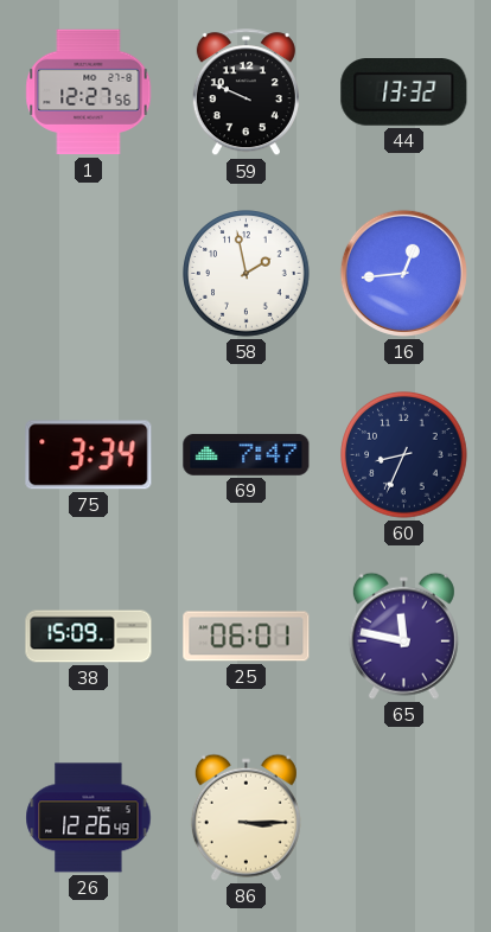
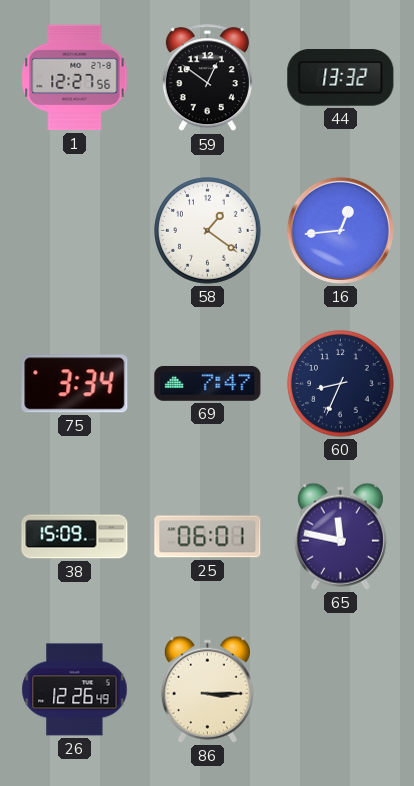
59: 9:49 -> 12:51 (207, 78)
58: 1:58 -> 1:21 (208, 231)
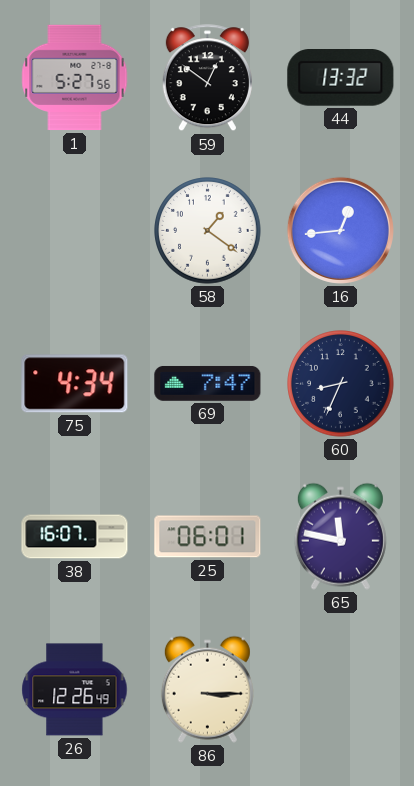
1: 12:27 -> 5:27 (75, 78)
75: 3:34 -> 4:34 (75, 384)
38: 15:09 -> 16:07 (75, 537)
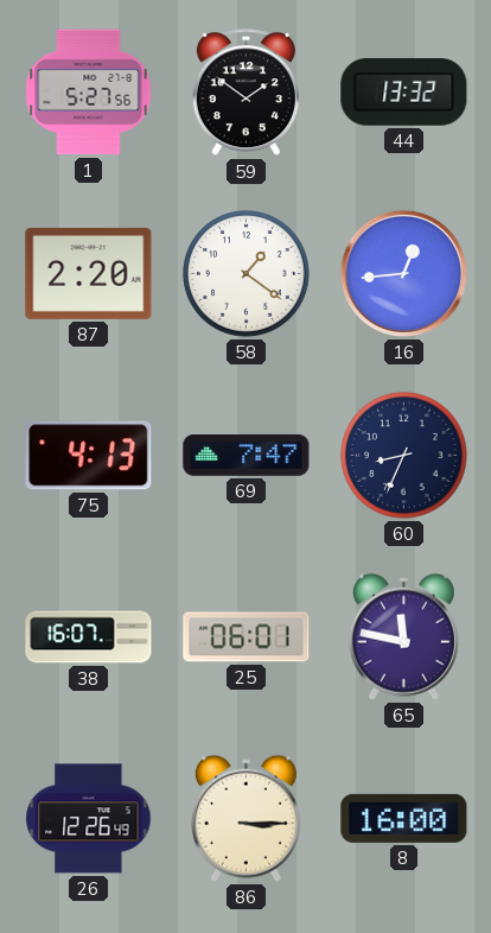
59: 12:51 -> 1:51 (245, 93)
87: none -> 2:20 (89, 273)
75: 4:34 -> 4:13 (89, 456)
8: none -> 16:00 (404, 818)
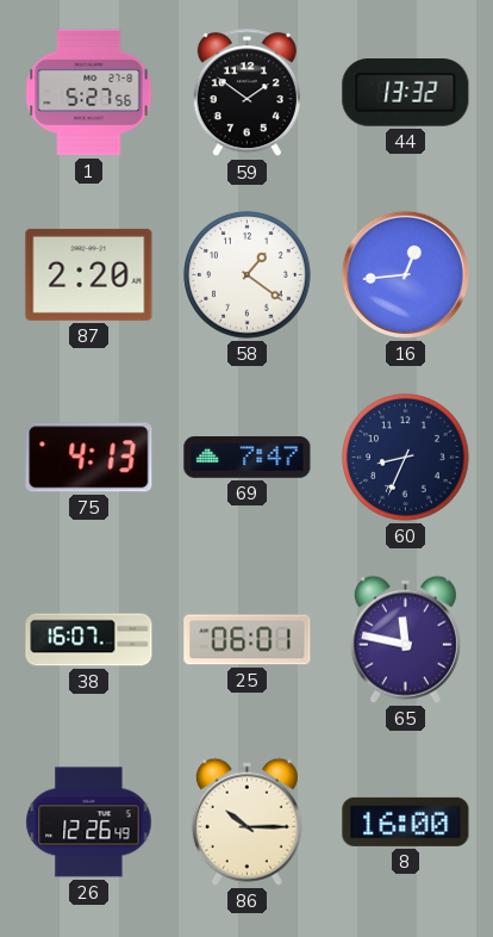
86: 3:15 -> 10:15 (246, 821)
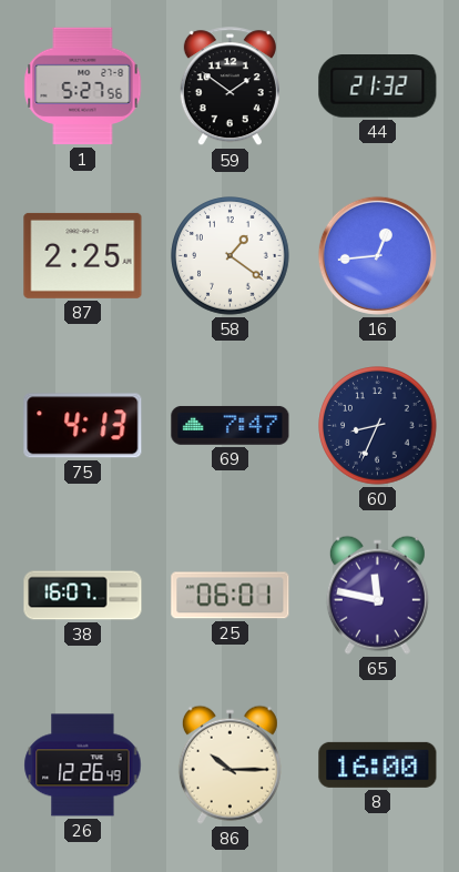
44: 13:32 -> 21:32 (378, 87)
87: 2:20 -> 2:25 (83, 255)
